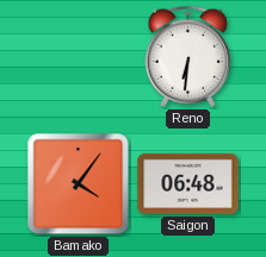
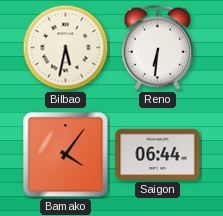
Bilbao: none -> 5:32 (66, 48)
Saigon: 06:48 -> 06:44 (158, 154)
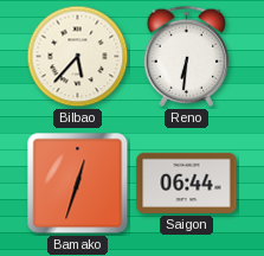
Bilbao: 5:32 -> 5:37 (78, 57)
Bamako: 4:06 -> 12:33 (78, 184)
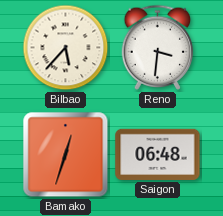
Reno: 6:31 -> 3:31 (158, 47)
Saigon: 06:44 -> 06:48 (158, 154)
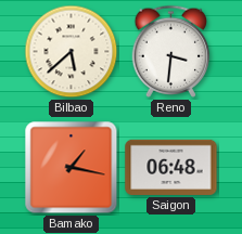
Bilbao: 5:37 -> 5:38 (72, 52)
Bamako: 12:33 -> 1:17 (72, 168)
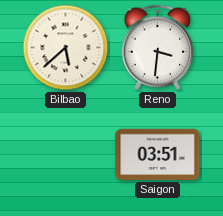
Bamako: 1:17 -> none (72, 168)
Saigon: 06:48 -> 03:51 (158, 154)
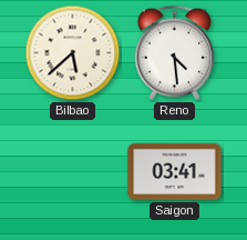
Reno: 3:31 -> 4:29 (175, 52)
Saigon: 03:51 -> 03:41 (175, 171)
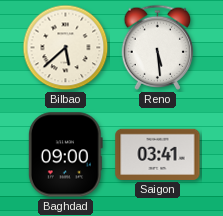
Reno: 4:29 -> 5:29 (158, 47)
Baghdad: none -> 09:00 (65, 155)
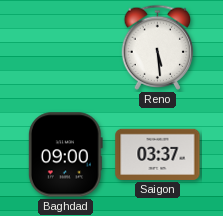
Bilbao: 5:38 -> none (66, 48)
Saigon: 03:41 -> 03:37 (158, 154)
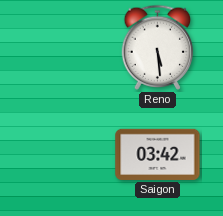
Baghdad: 09:00 -> none (65, 155)
Saigon: 03:37 -> 03:42 (158, 154)
